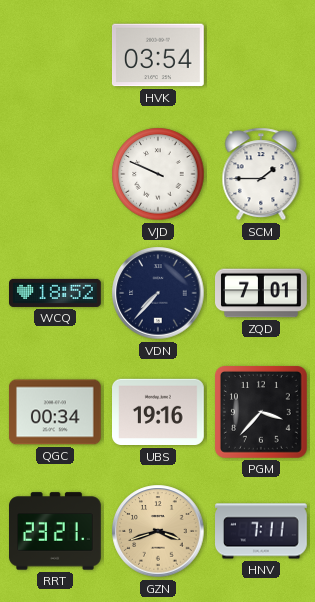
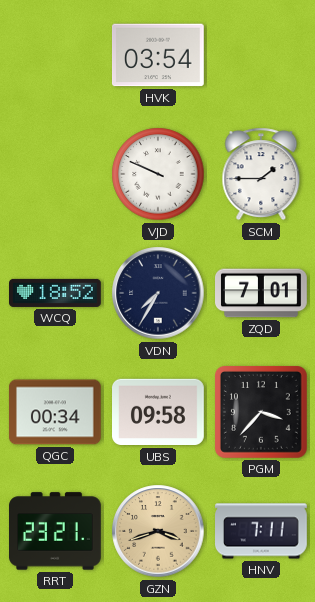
VDN: 7:37 -> 7:35 (158, 293)
UBS: 19:16 -> 09:58 (159, 412)
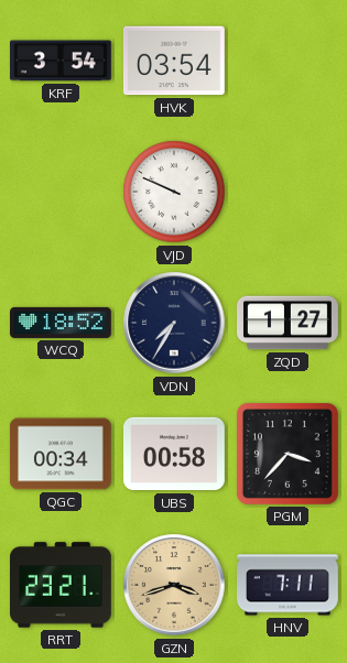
KRF: none -> 3:54 (62, 61)
SCM: 1:45 -> none (261, 174)
ZQD: 7:01 -> 1:27 (289, 323)
UBS: 09:58 -> 00:58 (175, 454)
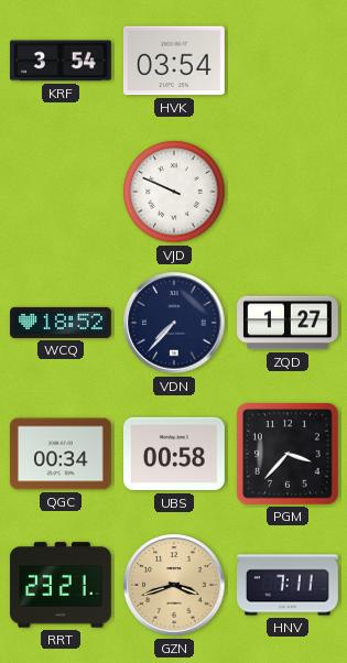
VDN: 7:35 -> 7:37 (174, 323)
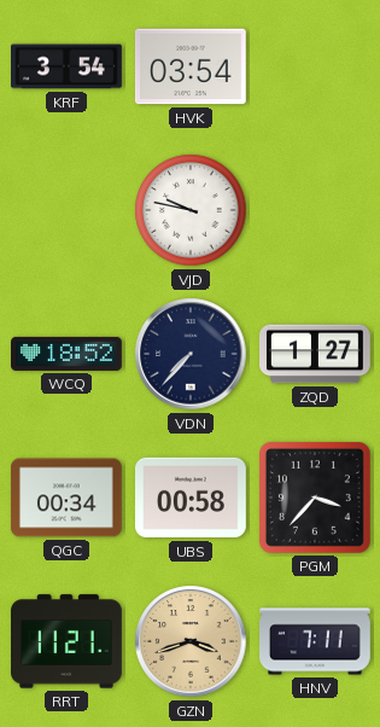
VJD: 9:49 -> 9:47 (191, 210)
RRT: 23:21 -> 11:21 (68, 641)
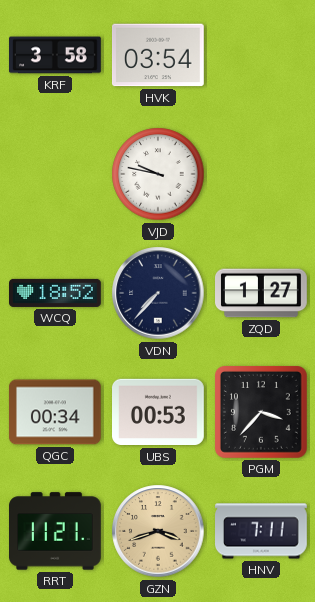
KRF: 3:54 -> 3:58 (56, 55)
UBS: 00:58 -> 00:53 (159, 412)
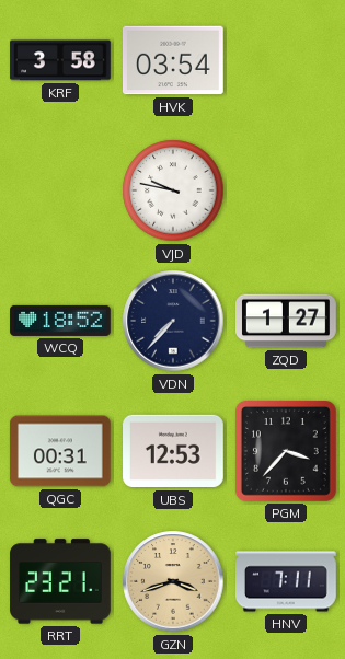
QGC: 00:34 -> 00:31 (60, 451)
UBS: 00:53 -> 12:53 (174, 451)
RRT: 11:21 -> 23:21 (61, 581)
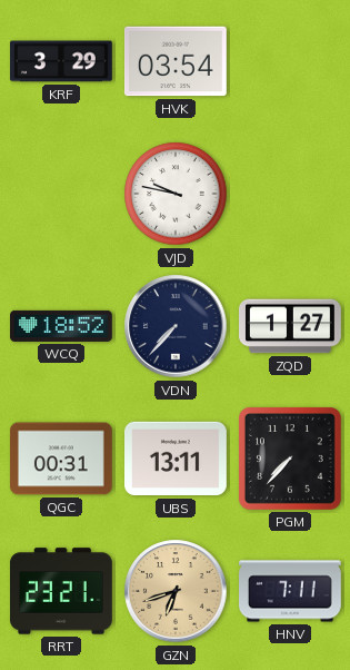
KRF: 3:58 -> 3:29 (62, 61)
UBS: 12:53 -> 13:11 (177, 459)
PGM: 3:37 -> 7:37 (290, 459)
GZN: 3:42 -> 6:42 (176, 591)
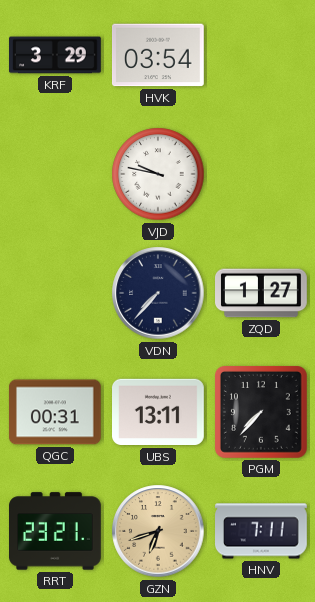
WCQ: 18:52 -> none (62, 326)
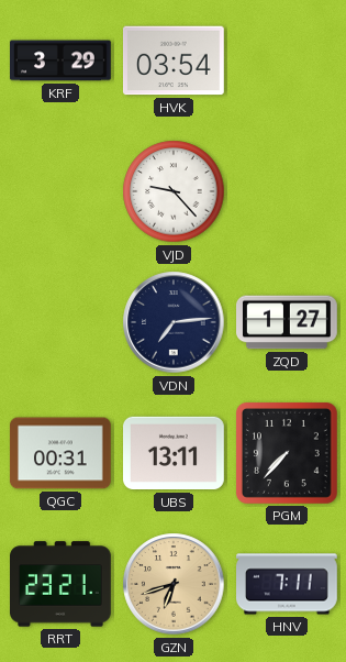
VJD: 9:47 -> 9:23 (174, 191)
VDN: 7:37 -> 7:14 (174, 322)
